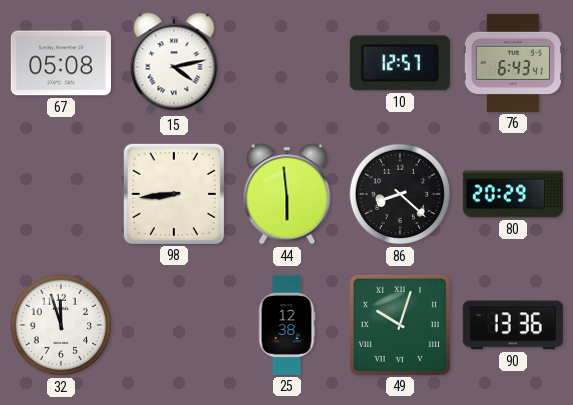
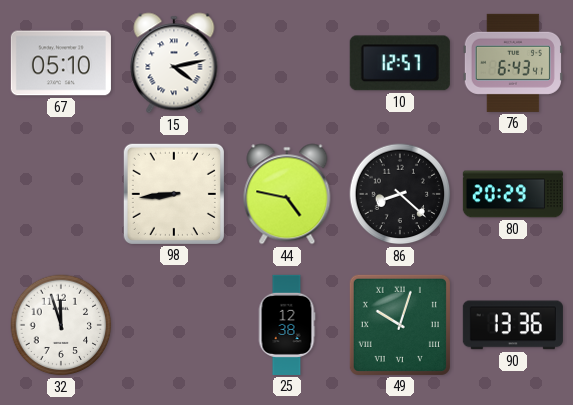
67: 05:08 -> 05:10 (61, 63)
44: 5:59 -> 4:47 (287, 194)
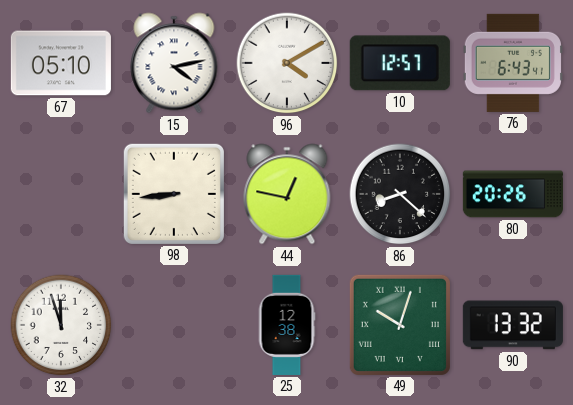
96: none -> 4:10 (287, 63)
44: 4:47 -> 12:47 (287, 194)
80: 20:29 -> 20:26 (513, 194)
90: 13:36 -> 13:32 (513, 325)
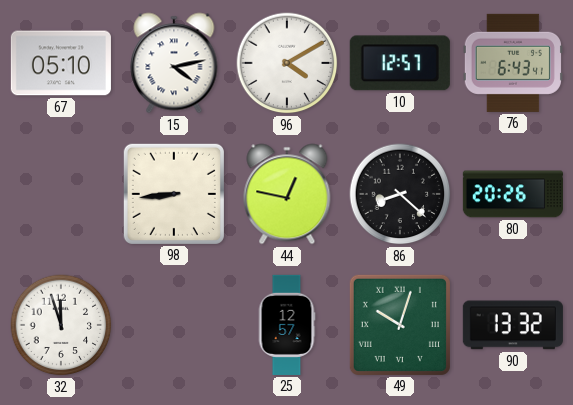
25: 12:38 -> 12:57 (287, 325)
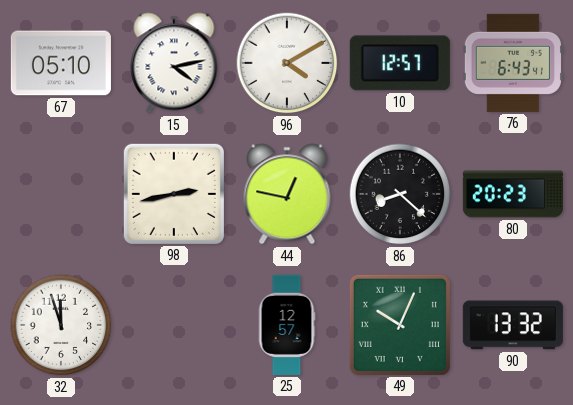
98: 8:44 -> 2:43 (174, 194)
80: 20:26 -> 20:23 (513, 194)
49: 10:03 -> 10:04 (400, 325)
